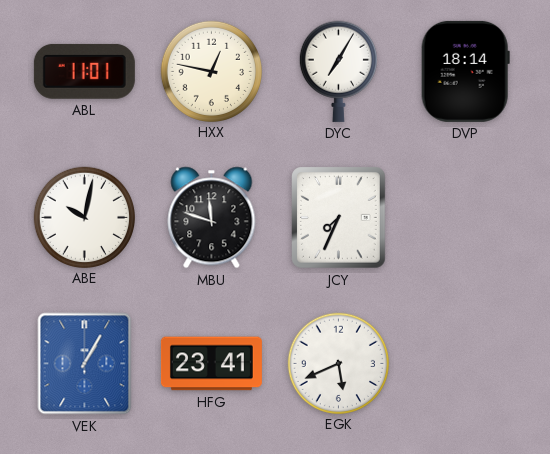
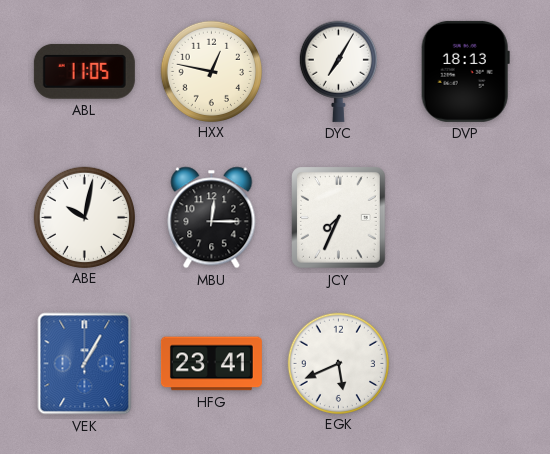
ABL: 11:01 -> 11:05 (84, 71)
DVP: 18:14 -> 18:13 (465, 71)
MBU: 11:48 -> 12:15 (212, 218)
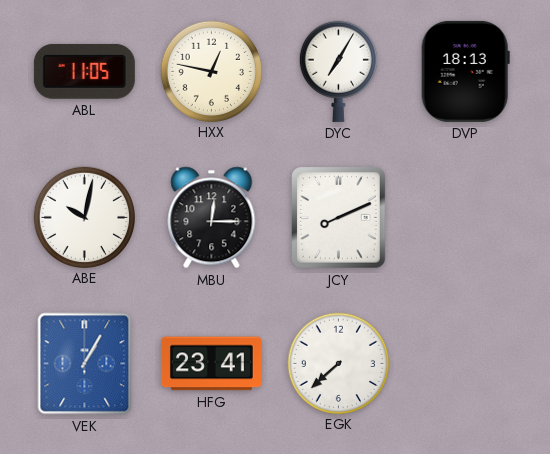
JCY: 7:34 -> 8:11 (339, 218)
EGK: 5:41 -> 7:38 (338, 363)
